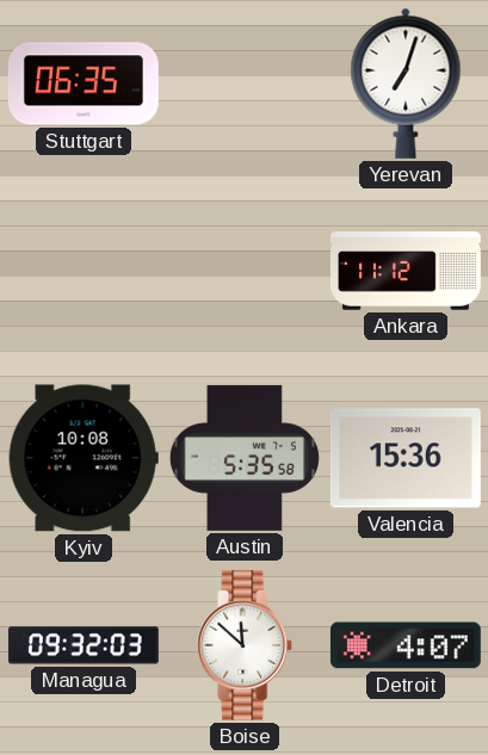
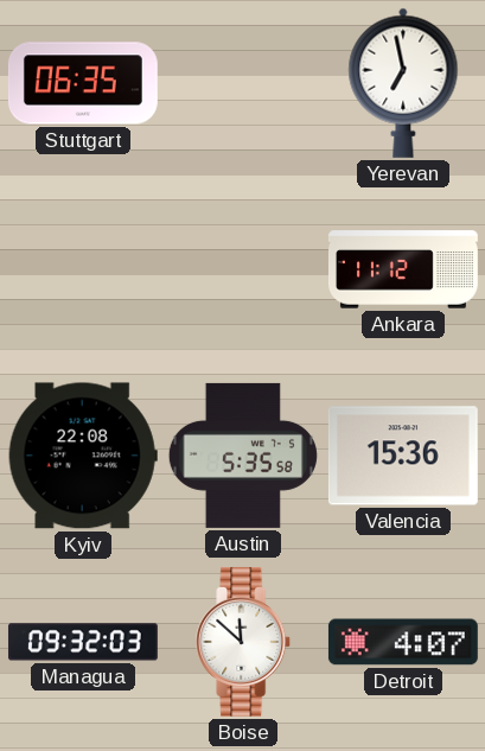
Yerevan: 7:03 -> 6:58 (403, 83)
Kyiv: 10:08 -> 22:08 (83, 456)
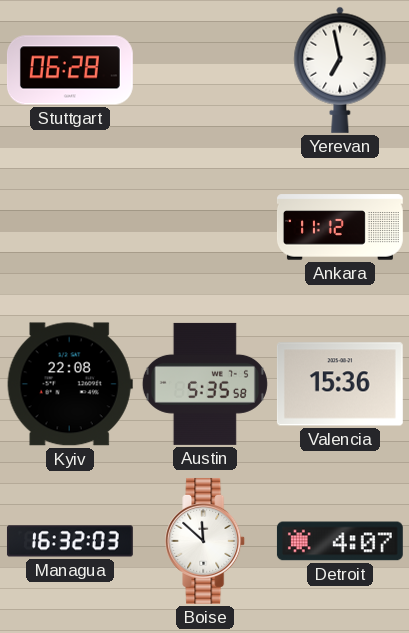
Stuttgart: 06:35 -> 06:28 (70, 70)
Managua: 09:32 -> 16:32 (70, 541)
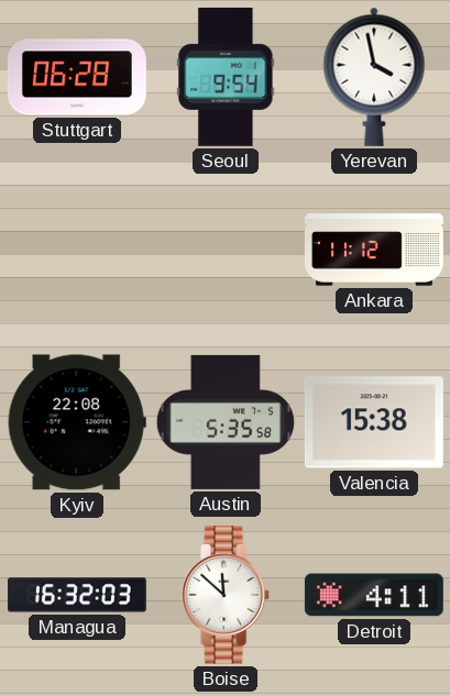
Seoul: none -> 9:54 (226, 77)
Yerevan: 6:58 -> 3:58 (374, 77)
Valencia: 15:36 -> 15:38 (374, 422)
Detroit: 4:07 -> 4:11 (374, 595)
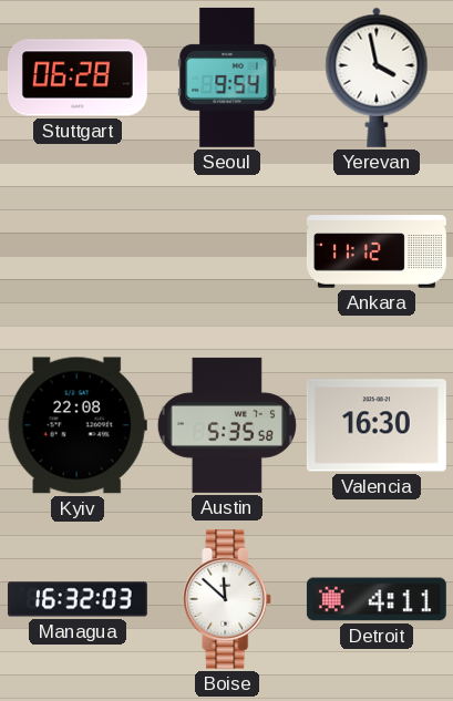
Valencia: 15:38 -> 16:30 (377, 425)
